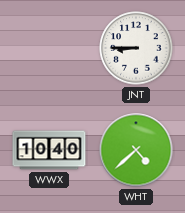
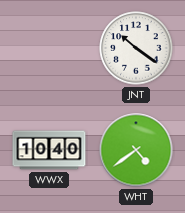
JNT: 8:45 -> 10:21 (136, 48)
WHT: 4:38 -> 4:39 (136, 150)
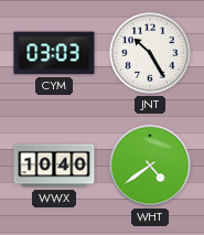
CYM: none -> 03:03 (54, 53)
JNT: 10:21 -> 10:25 (150, 53)
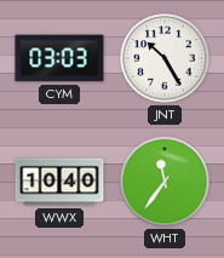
WHT: 4:39 -> 11:36 (165, 182)
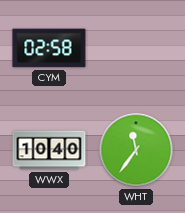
CYM: 03:03 -> 02:58 (49, 48)
JNT: 10:25 -> none (165, 58)
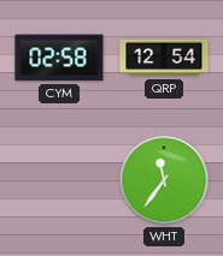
QRP: none -> 12:54 (164, 58)
WWX: 10:40 -> none (49, 150)
